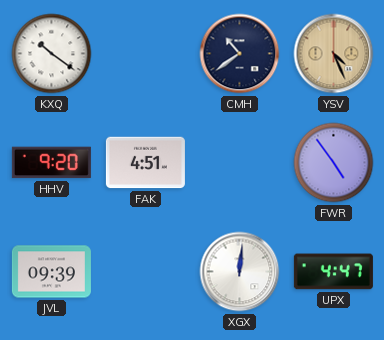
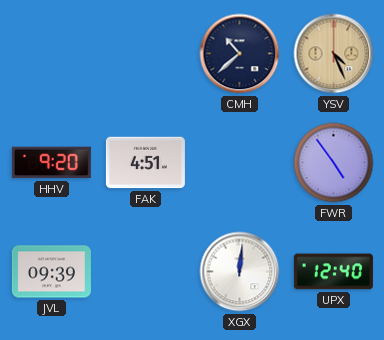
KXQ: 10:21 -> none (52, 54)
CMH: 10:39 -> 10:38 (240, 54)
UPX: 4:47 -> 12:40 (333, 272)
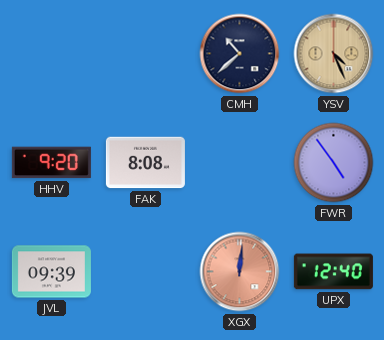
FAK: 4:51 -> 8:08 (145, 163)
XGX dial: white -> salmon (240, 272)
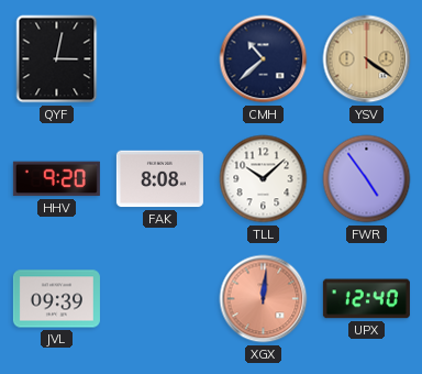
QYF: none -> 3:02 (57, 59)
YSV: 4:26 -> 4:21 (367, 59)
TLL: none -> 10:08 (264, 179)
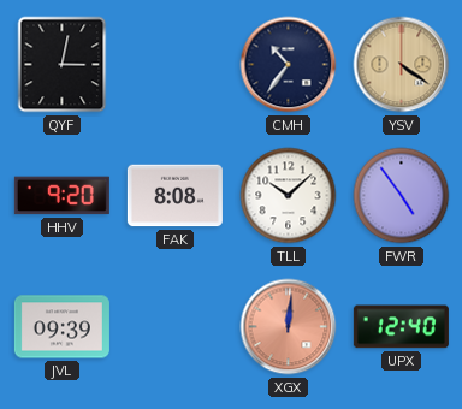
CMH: 10:38 -> 10:36 (289, 65)
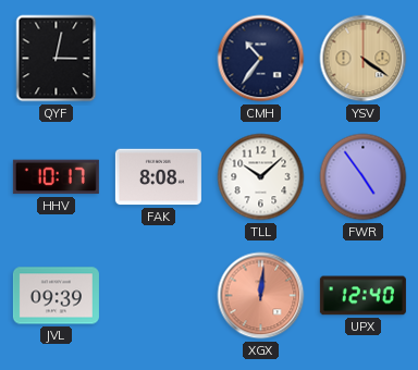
HHV: 9:20 -> 10:17 (56, 177)
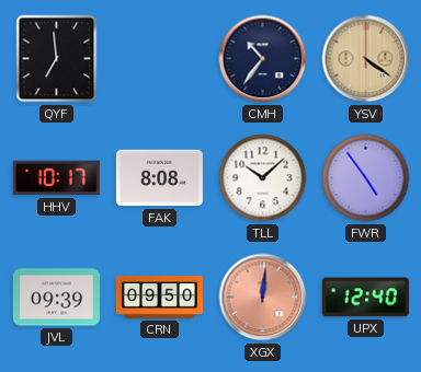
QYF: 3:02 -> 6:59 (57, 59)
CRN: none -> 09:50 (159, 297)
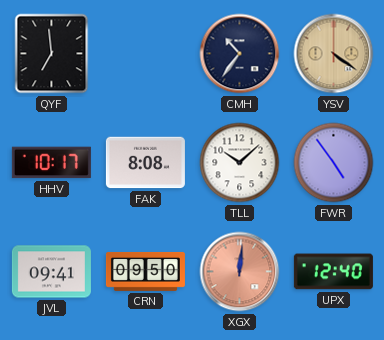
JVL: 09:39 -> 09:41 (51, 272)
